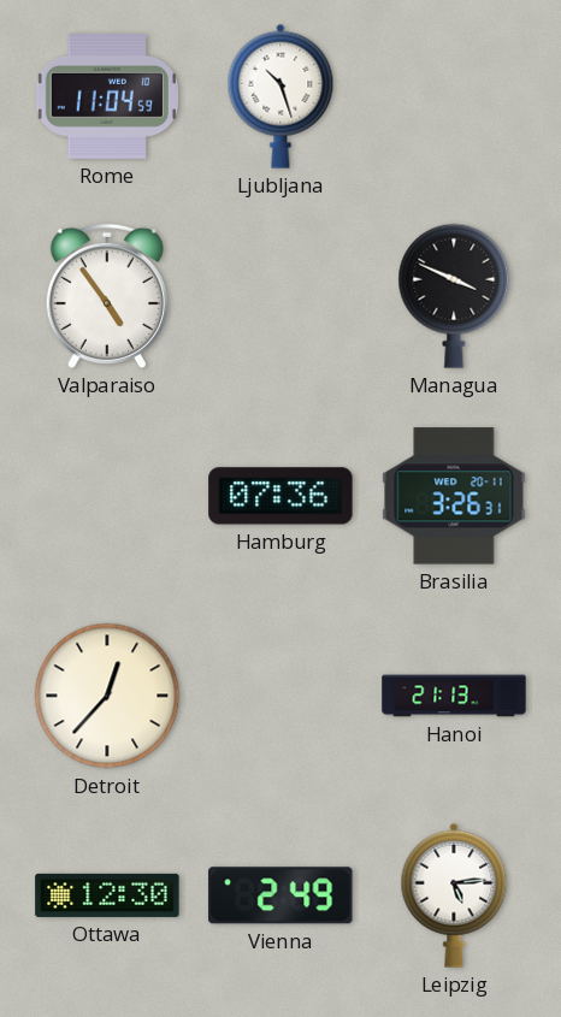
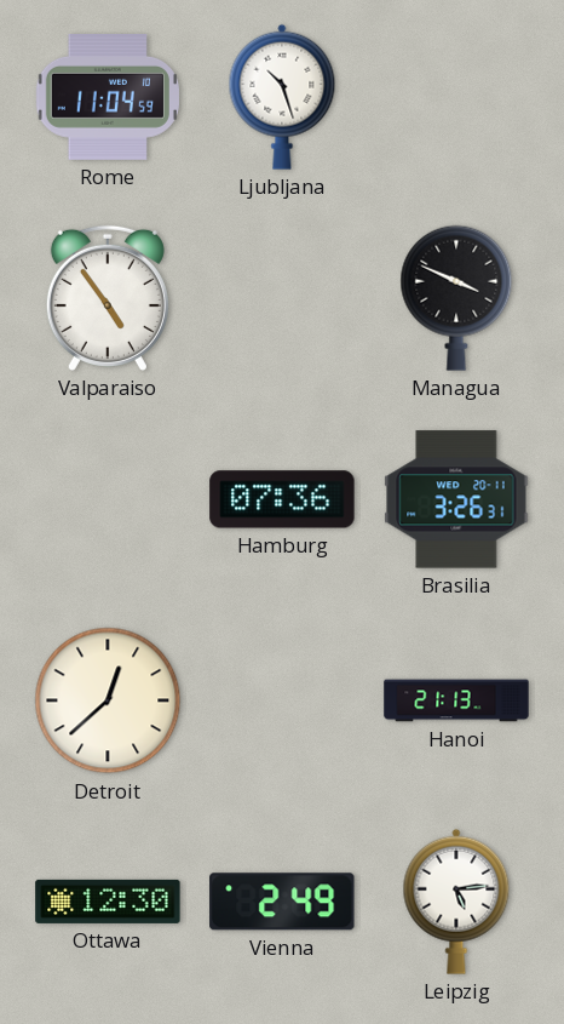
Detroit: 12:37 -> 12:38 (108, 700)
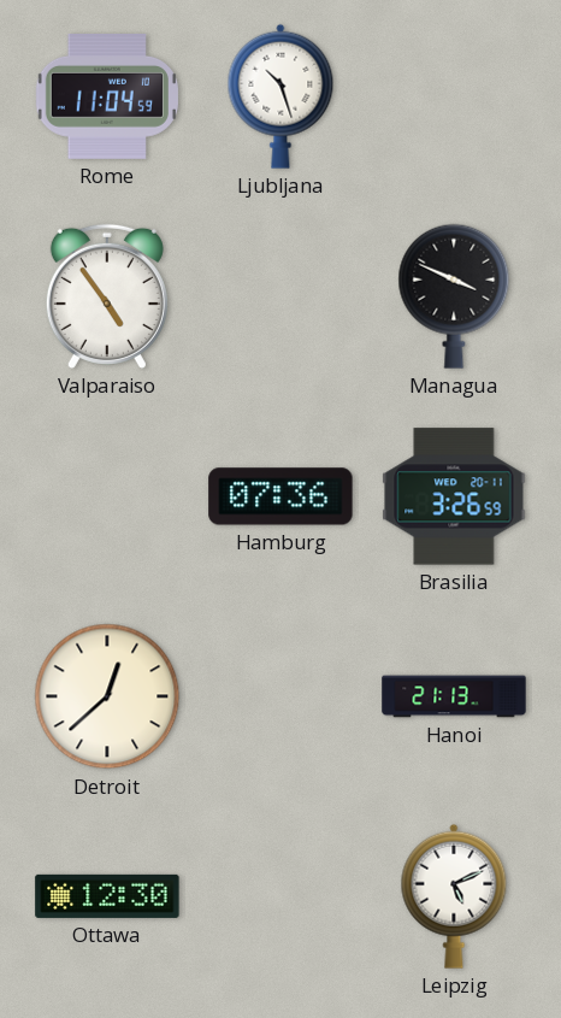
Brasilia: 3:26:31 -> 3:26:59 (454, 496)
Vienna: 2:49 -> none (282, 902)
Leipzig: 5:14 -> 5:11 (454, 896)
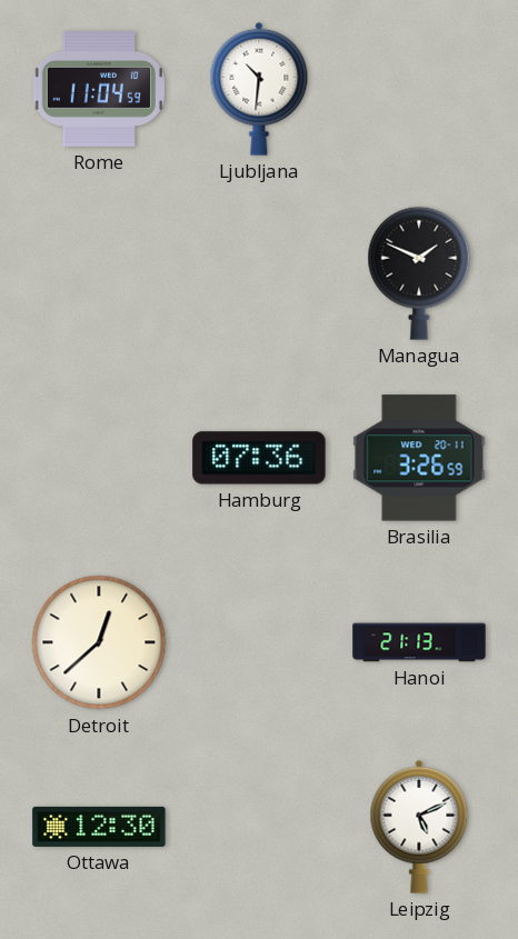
Ljubljana: 10:27 -> 10:31 (259, 89)
Valparaiso: 4:54 -> none (107, 296)
Managua: 3:49 -> 1:49 (419, 273)
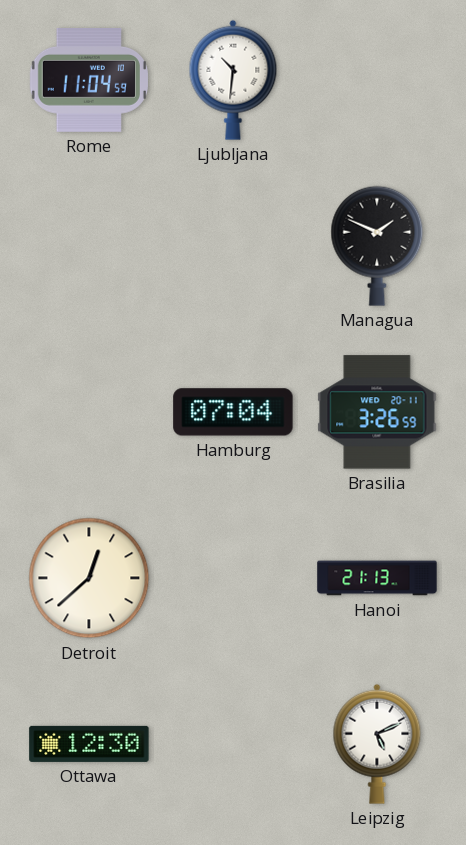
Hamburg: 07:36 -> 07:04 (233, 412)
